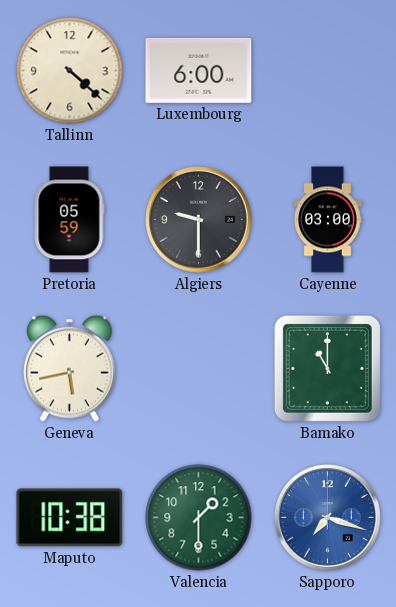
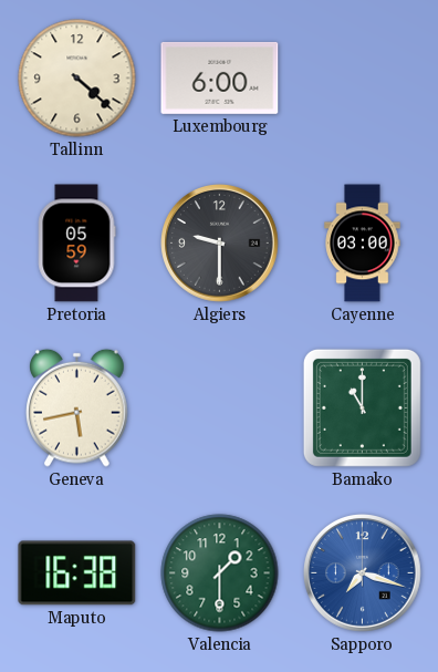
Maputo: 10:38 -> 16:38 (77, 573)
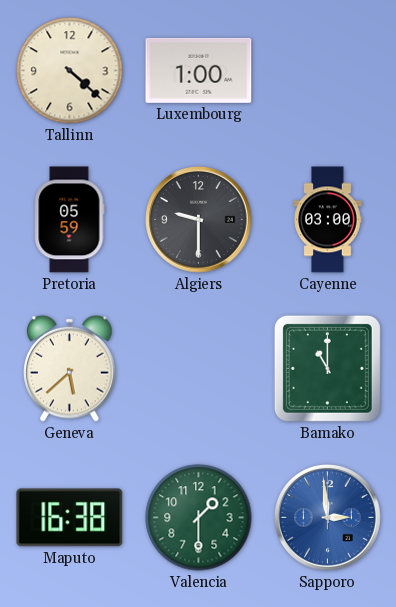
Luxembourg: 6:00 -> 1:00 (199, 70)
Geneva: 5:43 -> 5:38 (70, 368)
Sapporo: 7:18 -> 2:59 (328, 518)
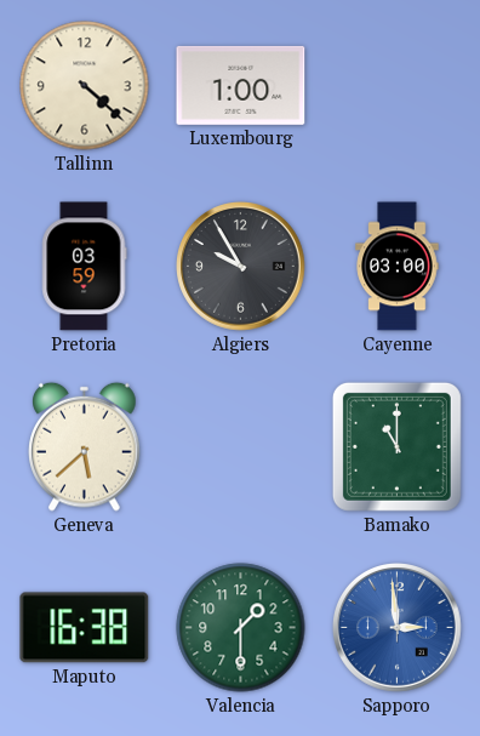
Pretoria: 05:59 -> 03:59 (84, 267)
Algiers: 9:30 -> 9:55 (241, 267)
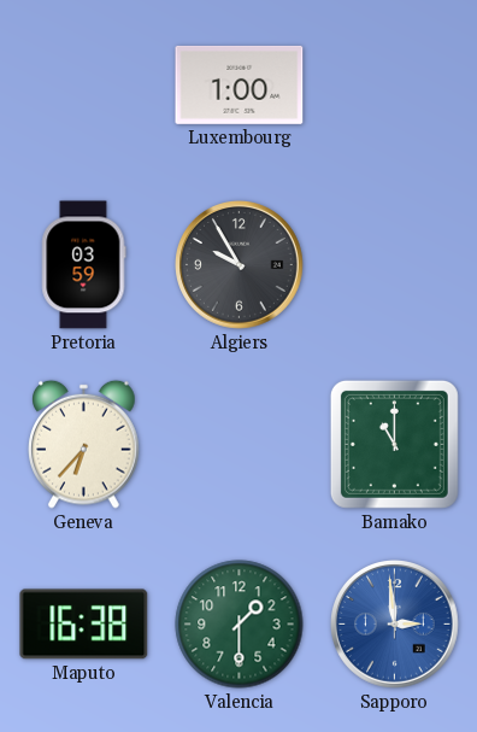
Tallinn: 4:22 -> none (85, 86)
Cayenne: 03:00 -> none (398, 267)
Geneva: 5:38 -> 6:37 (84, 444)
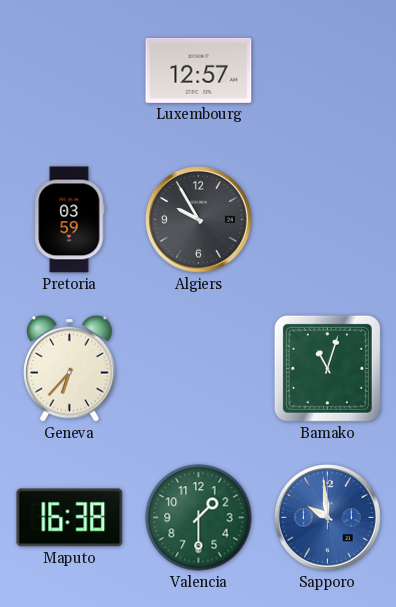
Luxembourg: 1:00 -> 12:57 (199, 70)
Bamako: 11:00 -> 11:03 (327, 368)
Sapporo: 2:59 -> 9:59 (328, 518)
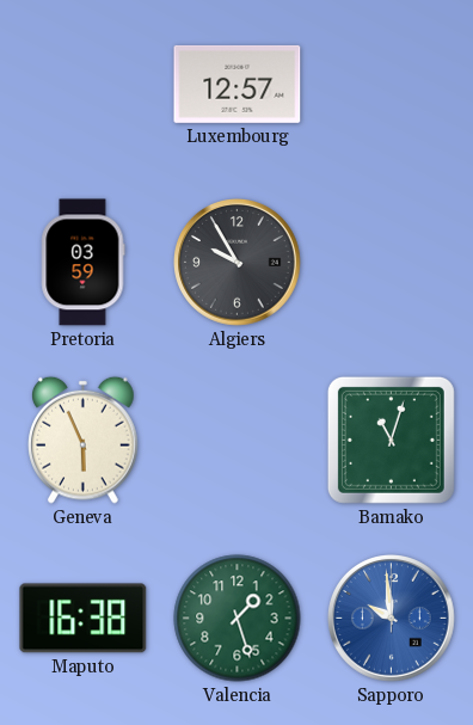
Geneva: 6:37 -> 5:56 (84, 440)
Valencia: 1:30 -> 1:27 (238, 619)
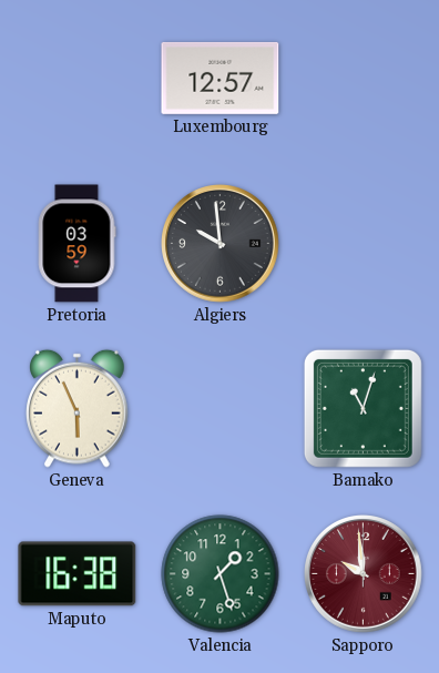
Algiers: 9:55 -> 9:59 (221, 244)
Sapporo dial: blue -> burgundy (364, 574)
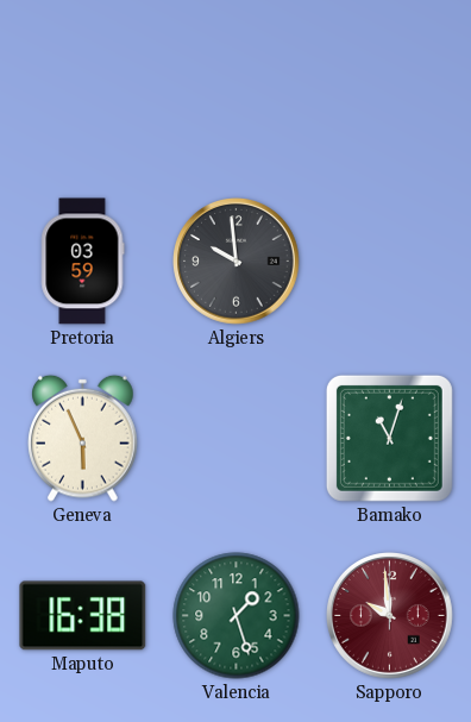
Luxembourg: 12:57 -> none (221, 78)
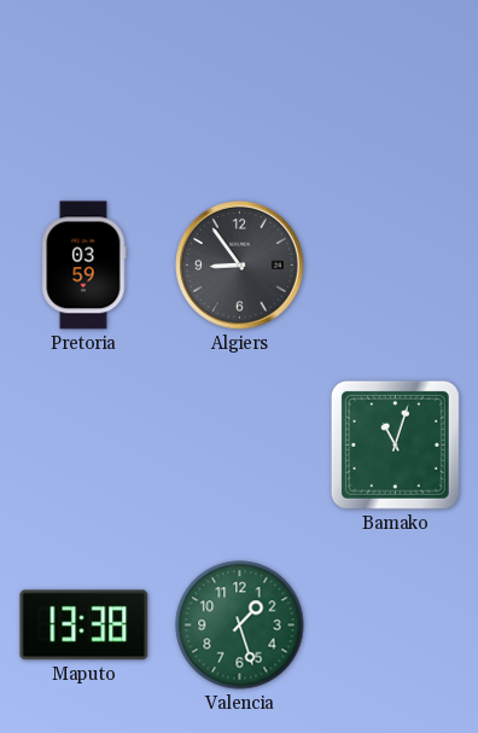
Algiers: 9:59 -> 8:54 (240, 266)
Geneva: 5:56 -> none (83, 438)
Maputo: 16:38 -> 13:38 (84, 626)
Sapporo: 9:59 -> none (390, 616)
